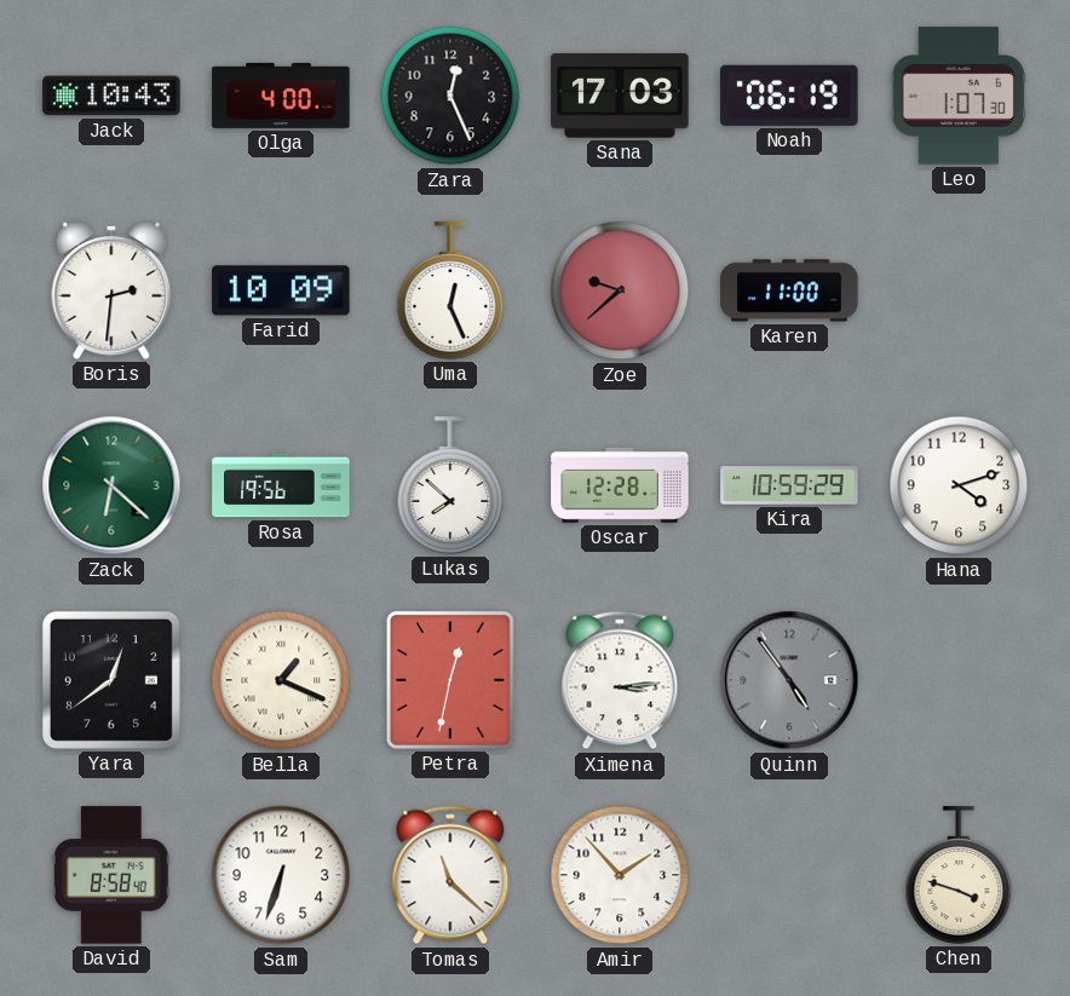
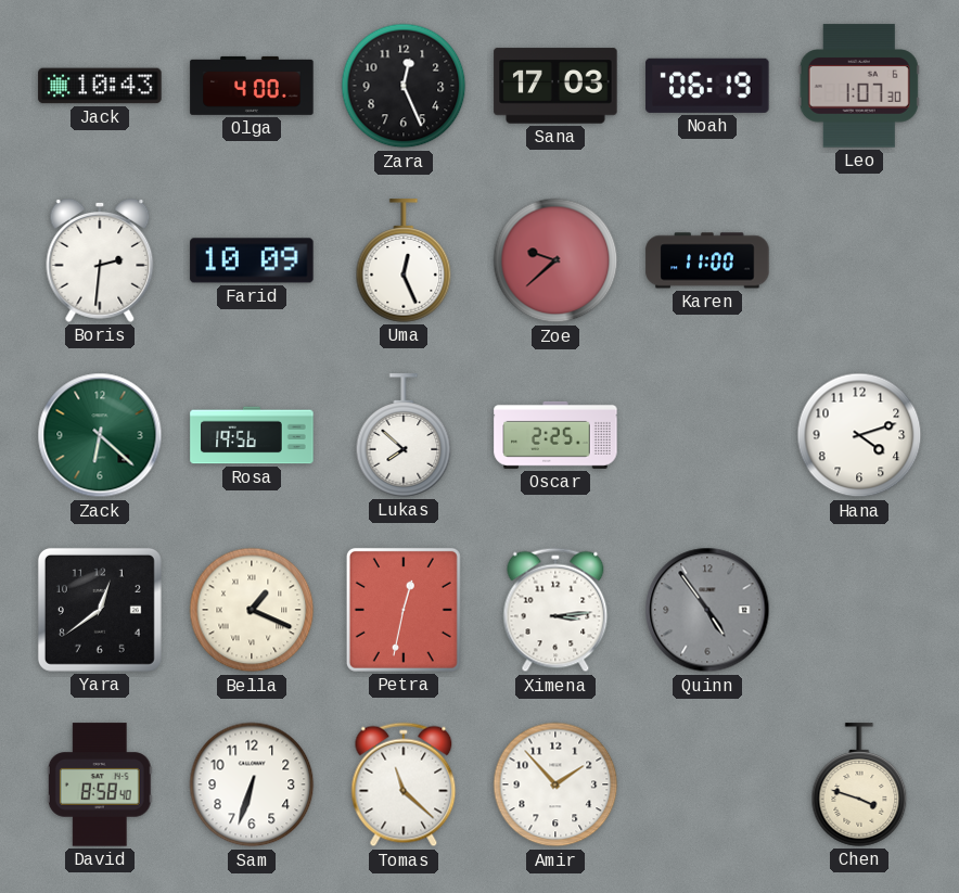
Oscar: 12:28 -> 2:25 (555, 435)
Kira: 10:59 -> none (789, 485)
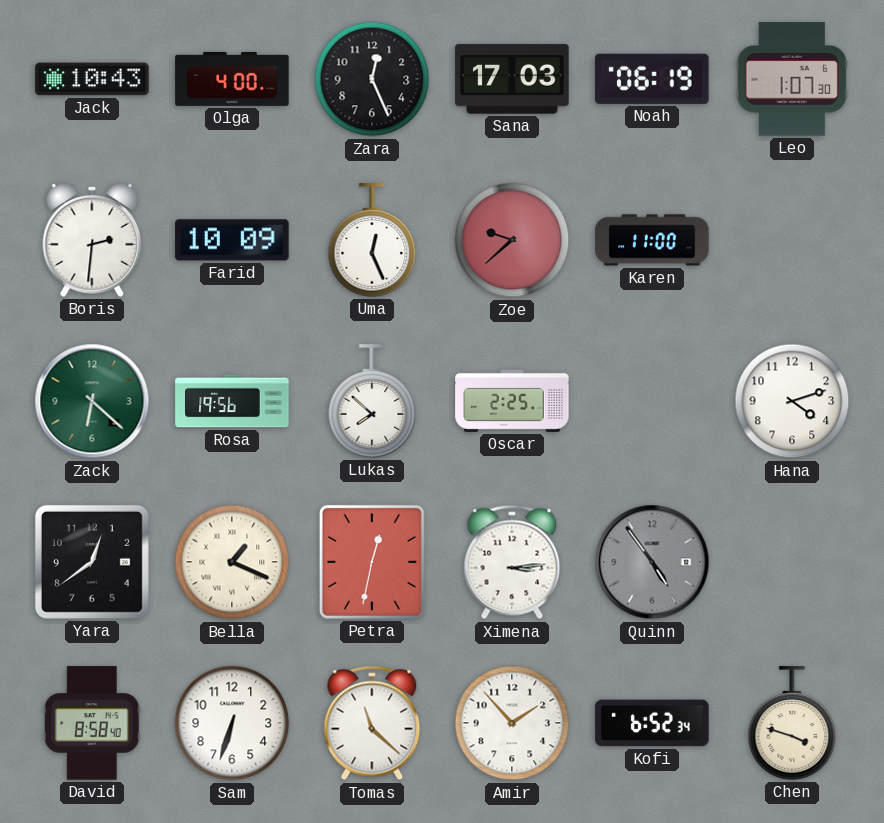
Kofi: none -> 6:52 (652, 723)
